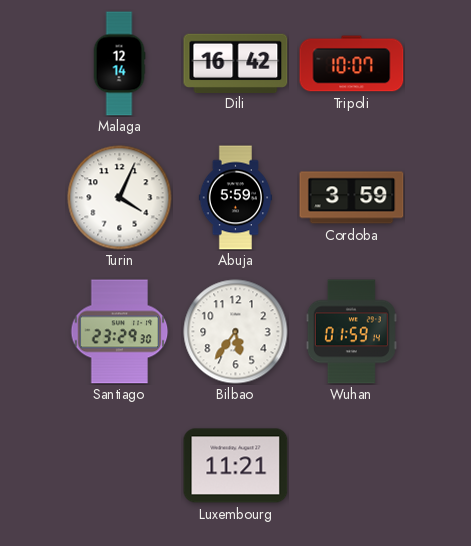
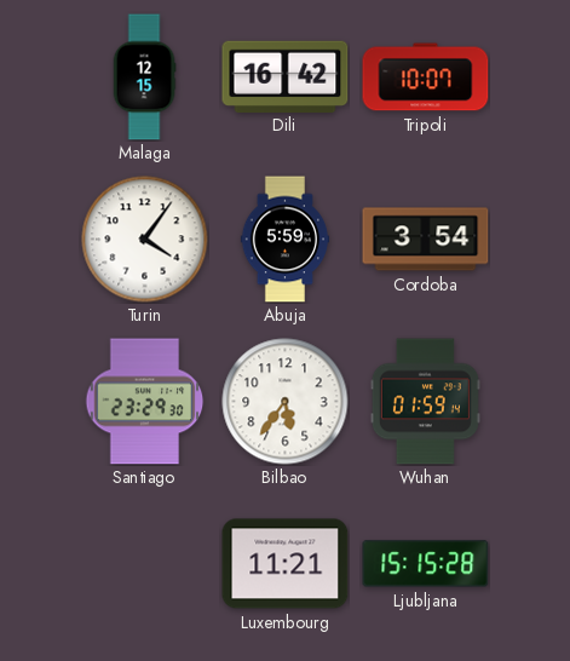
Malaga: 12:14 -> 12:15 (144, 77)
Turin: 4:04 -> 4:06 (145, 240)
Cordoba: 3:59 -> 3:54 (426, 240)
Ljubljana: none -> 15:15 (426, 564)
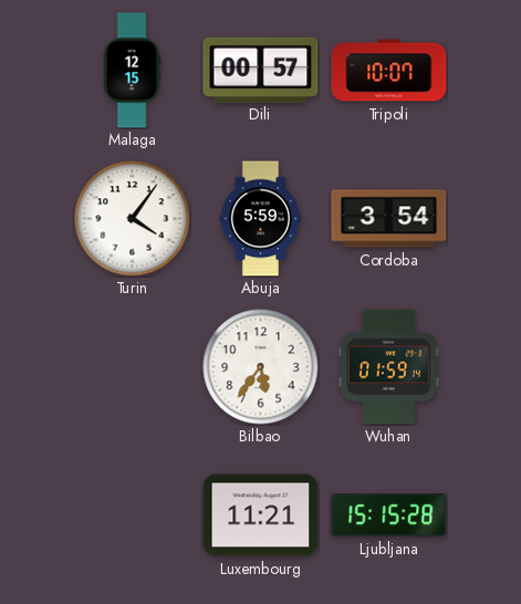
Dili: 16:42 -> 00:57 (261, 70)
Santiago: 23:29 -> none (145, 402)
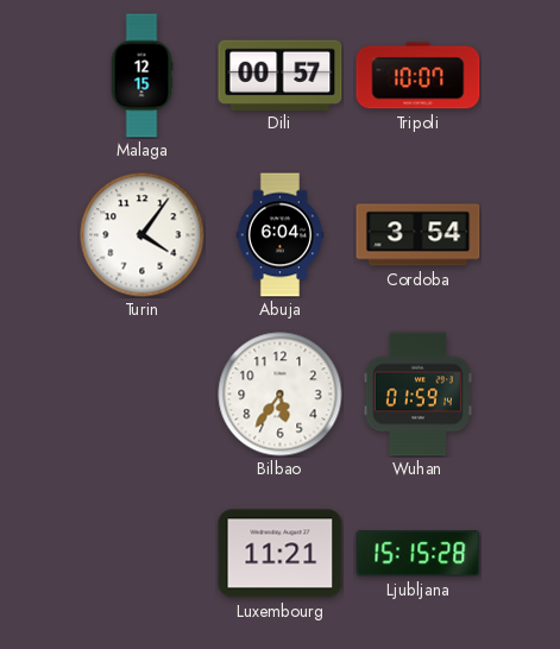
Abuja: 5:59 -> 6:04 (281, 235)
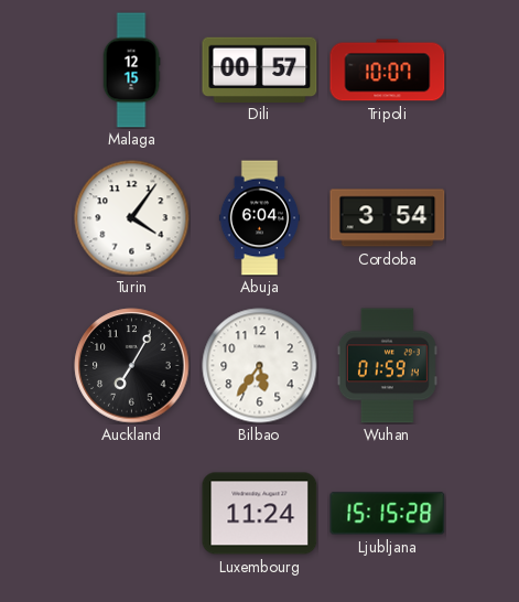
Auckland: none -> 7:05 (132, 366)
Luxembourg: 11:21 -> 11:24 (260, 514)
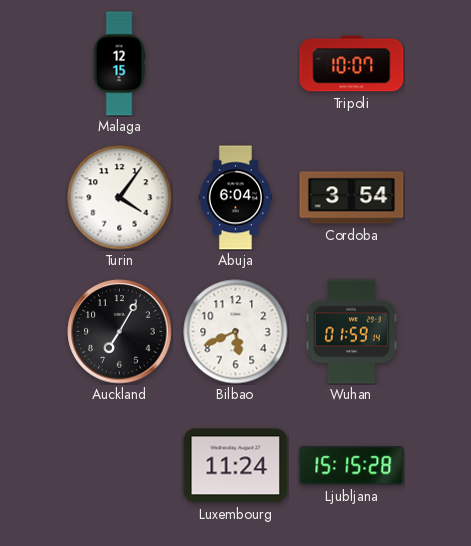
Dili: 00:57 -> none (260, 69)
Bilbao: 5:36 -> 5:41 (236, 332)
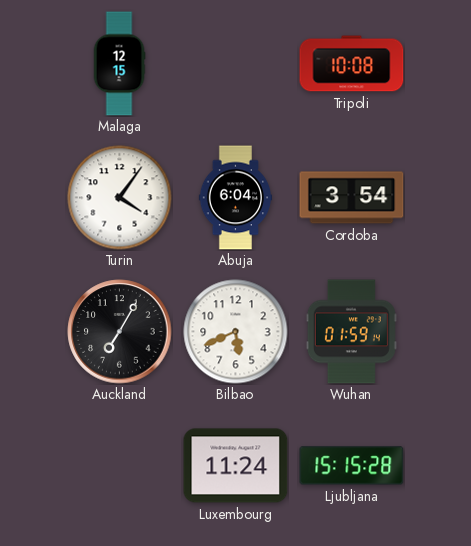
Tripoli: 10:07 -> 10:08 (352, 64)
